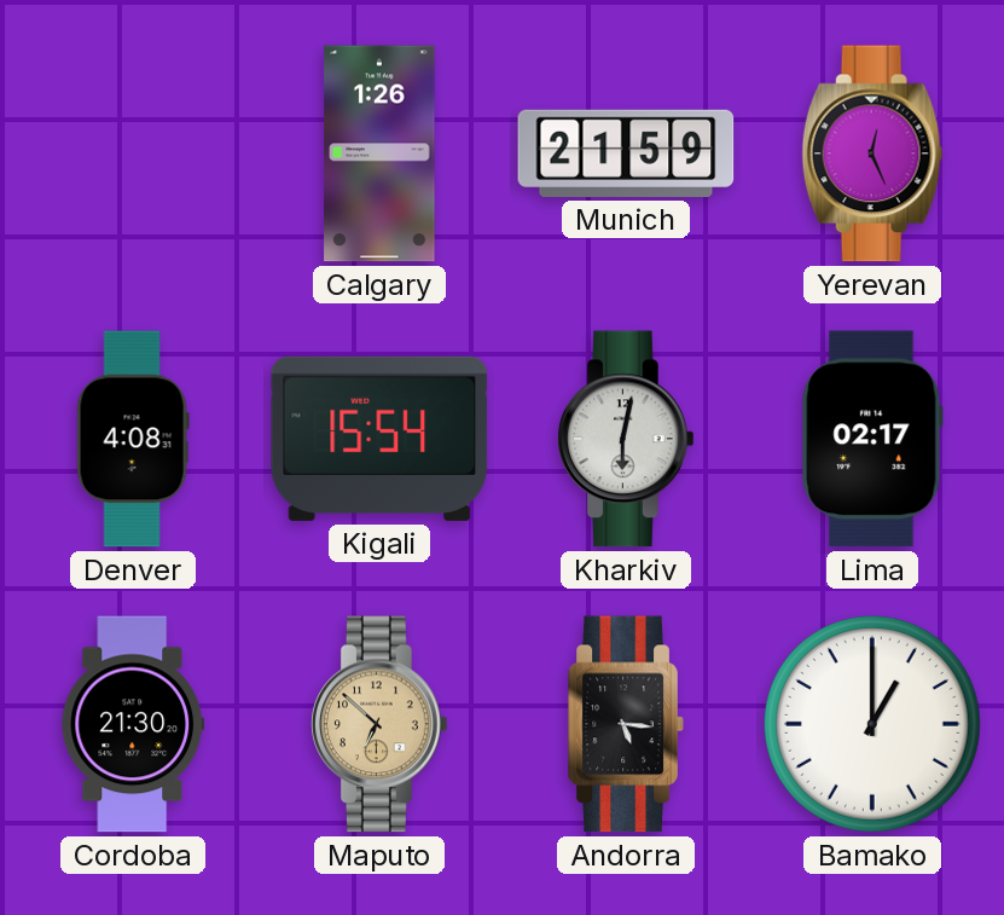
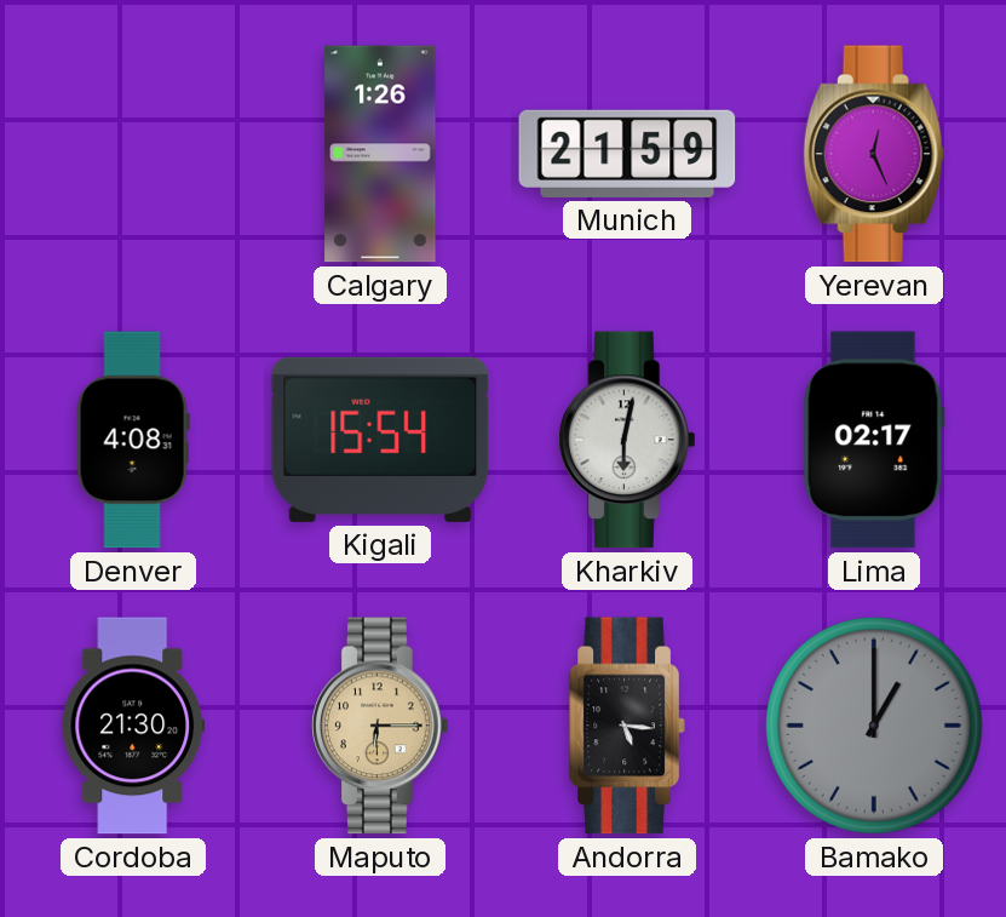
Maputo: 6:52 -> 6:15 (380, 726)
Bamako dial: white -> grey (874, 726)
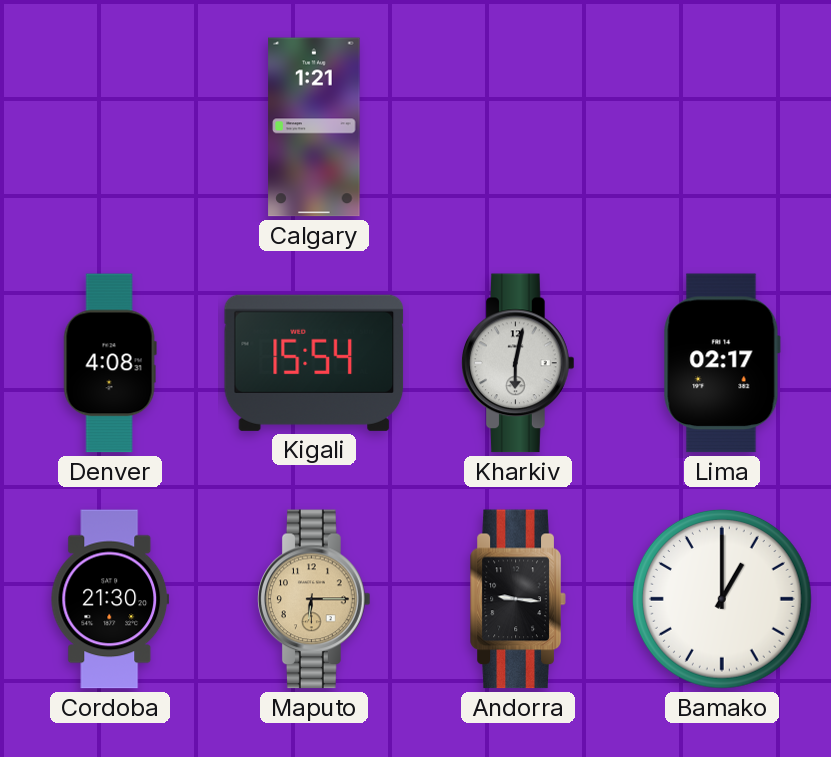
Calgary: 1:26 -> 1:21 (314, 127)
Munich: 21:59 -> none (627, 154)
Yerevan: 12:26 -> none (874, 154)
Andorra: 5:16 -> 9:16 (518, 599)
Bamako dial: grey -> white (722, 599)
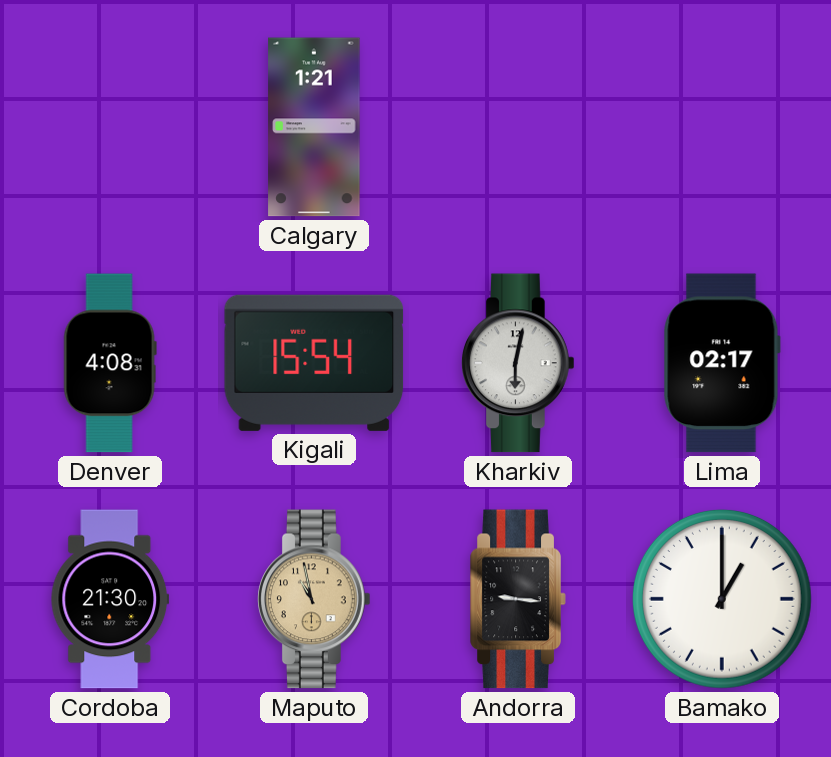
Maputo: 6:15 -> 10:58 (314, 599)
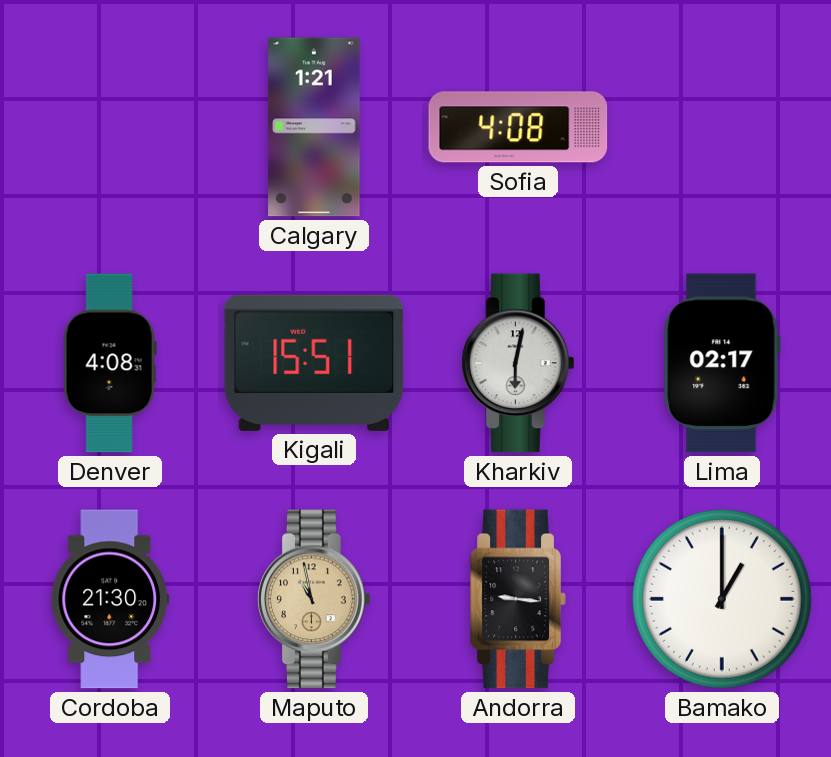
Sofia: none -> 4:08 (518, 127)
Kigali: 15:54 -> 15:51 (314, 363)
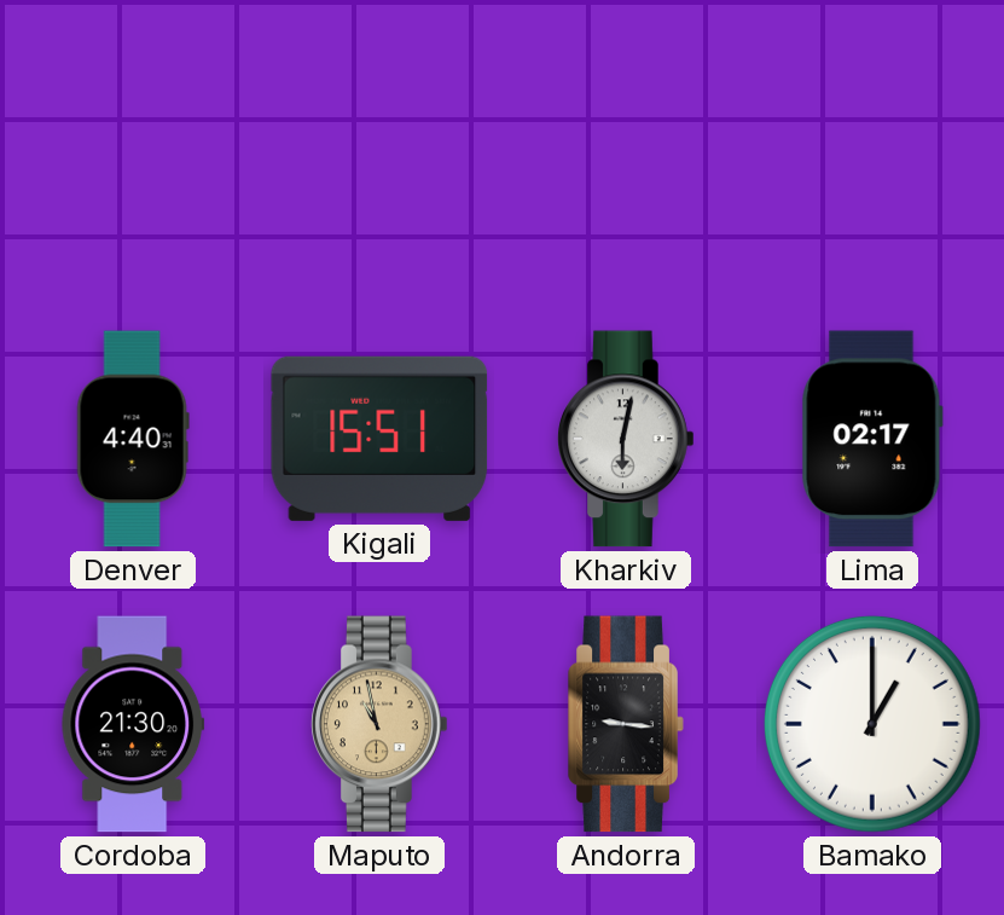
Calgary: 1:21 -> none (314, 127)
Sofia: 4:08 -> none (518, 127)
Denver: 4:08 -> 4:40 (133, 439)
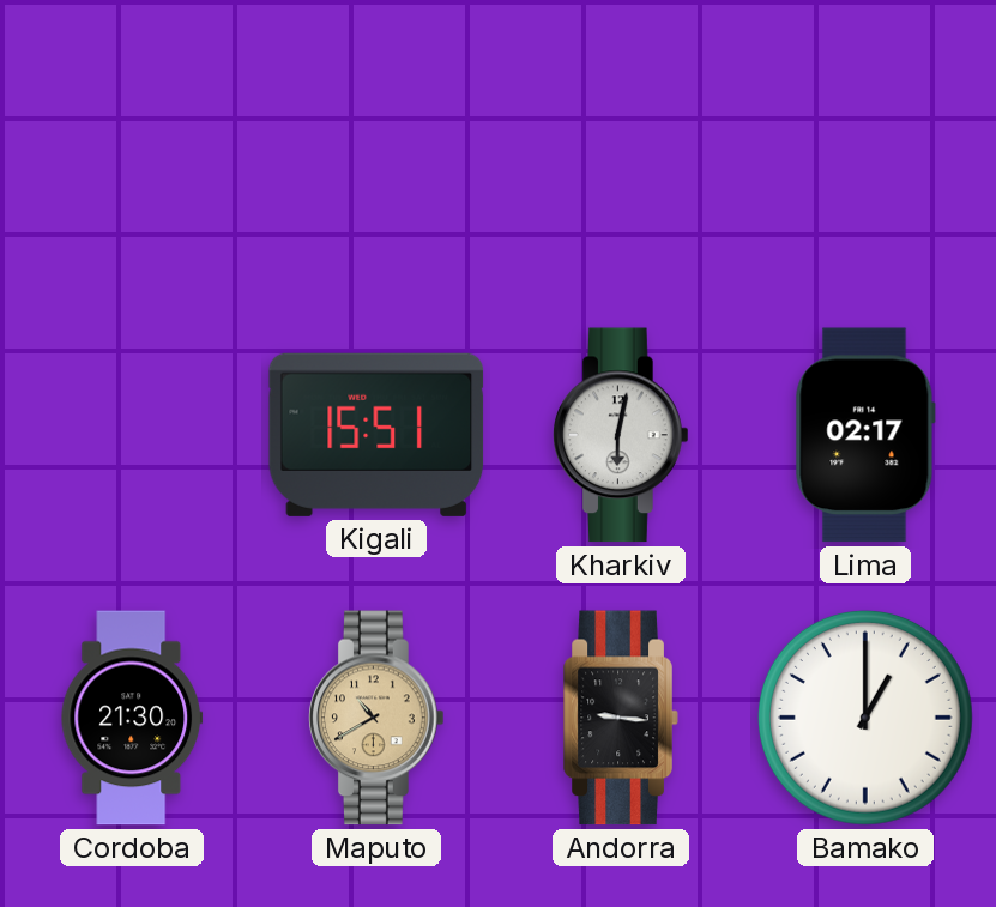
Denver: 4:40 -> none (133, 439)
Maputo: 10:58 -> 10:40 (376, 718)
